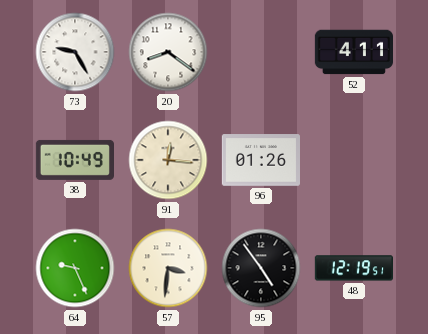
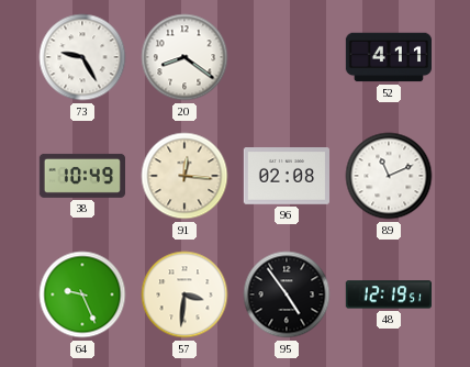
96: 01:26 -> 02:08 (286, 176)
89: none -> 11:11 (389, 176)
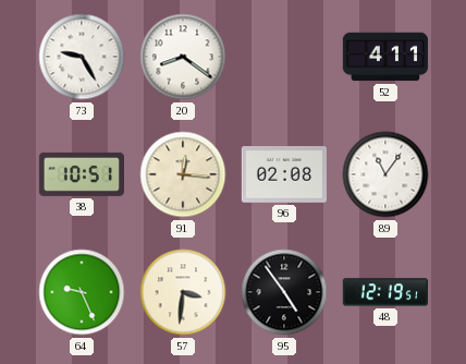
38: 10:49 -> 10:51 (81, 174)
89: 11:11 -> 11:06 (385, 174)
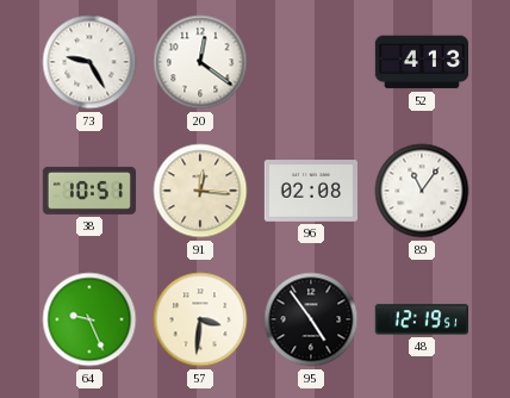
20: 8:21 -> 12:21 (200, 62)
52: 4:11 -> 4:13 (421, 62)
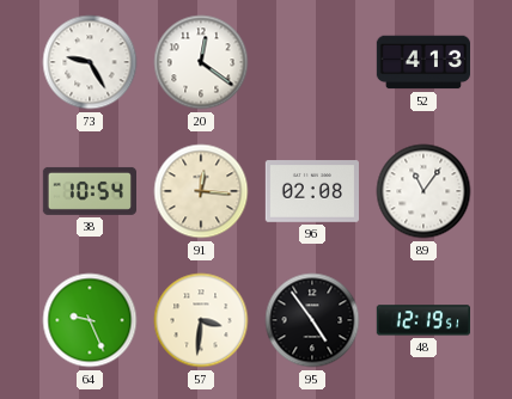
38: 10:51 -> 10:54 (89, 191)
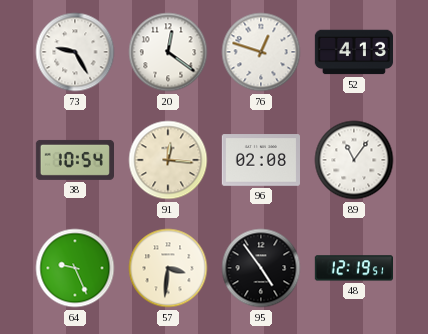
76: none -> 12:48 (261, 52)
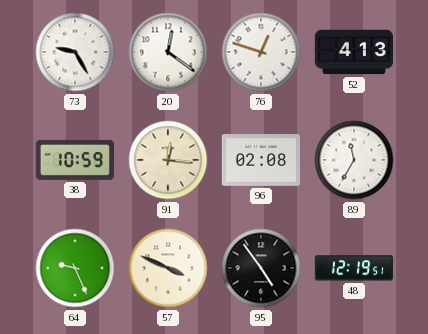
38: 10:54 -> 10:59 (74, 160)
89: 11:06 -> 11:35 (354, 160)
57: 3:31 -> 3:49 (168, 268)
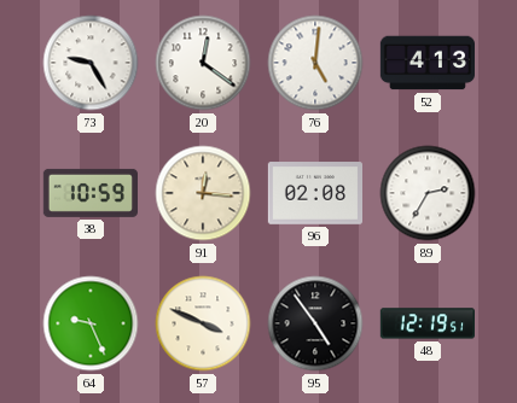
76: 12:48 -> 5:01 (315, 63)
89: 11:35 -> 2:35 (428, 193)
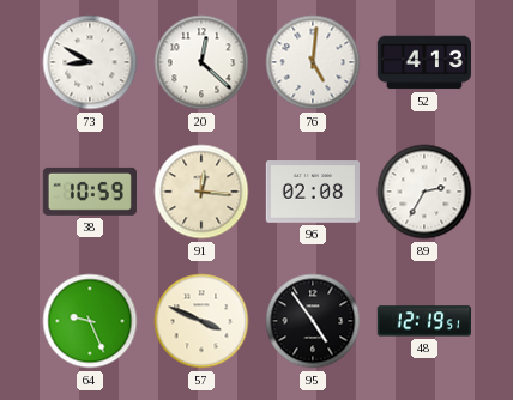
73: 9:25 -> 8:50 (90, 62)
20: 12:21 -> 12:22 (201, 62)
